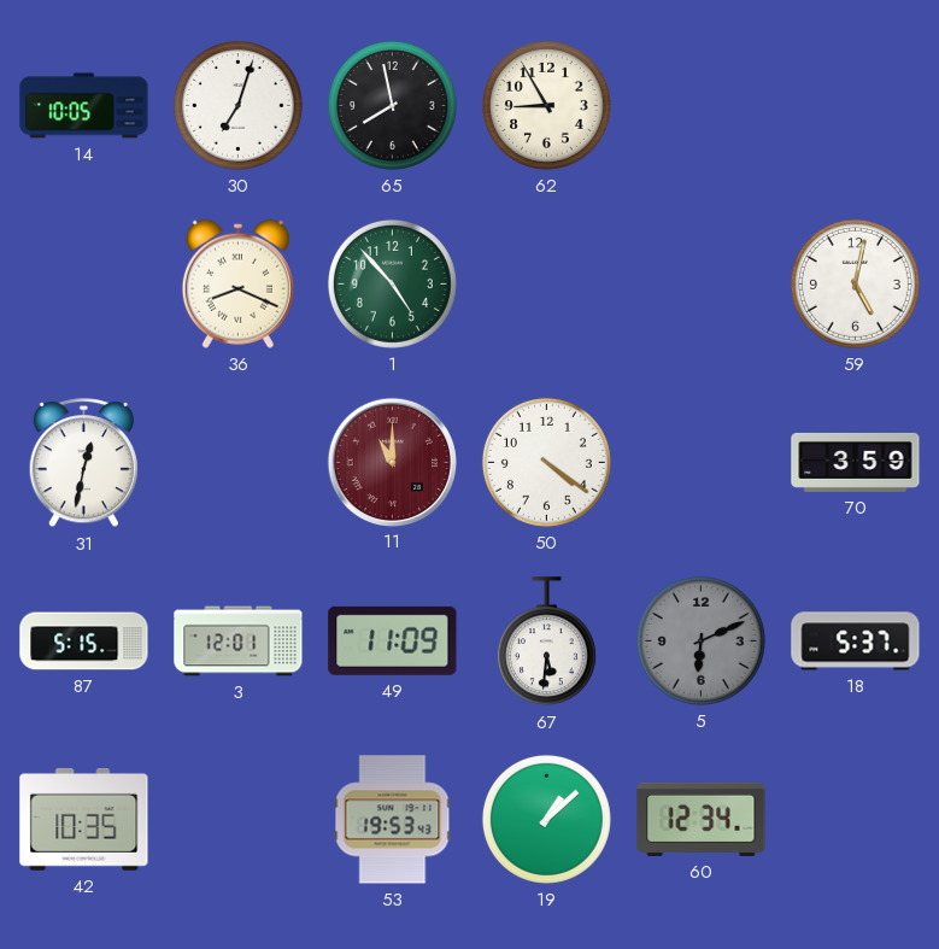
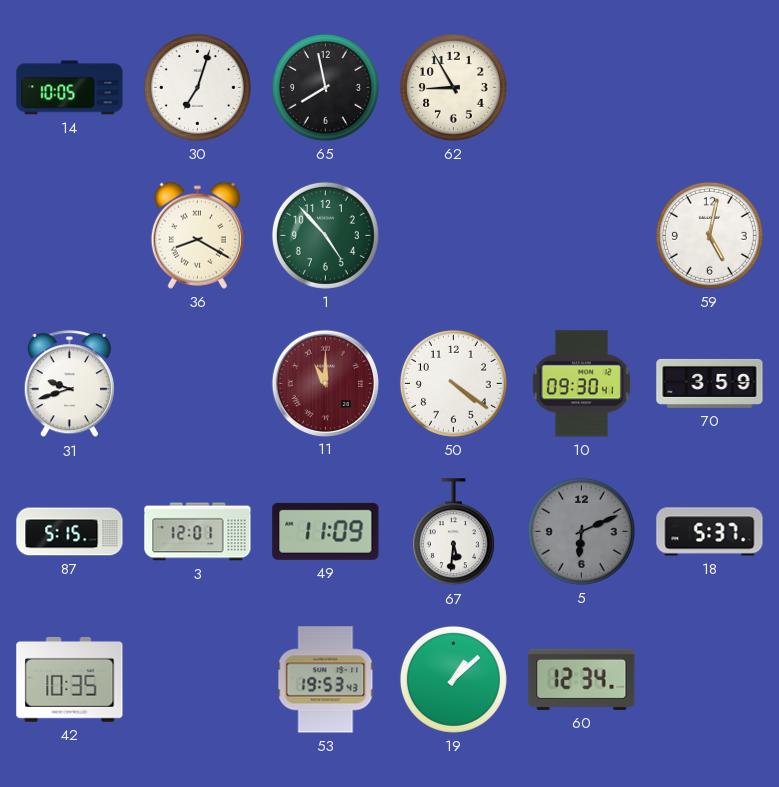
36: 8:19 -> 8:20 (197, 235)
31: 12:32 -> 9:42 (69, 384)
10: none -> 09:30 (581, 384)
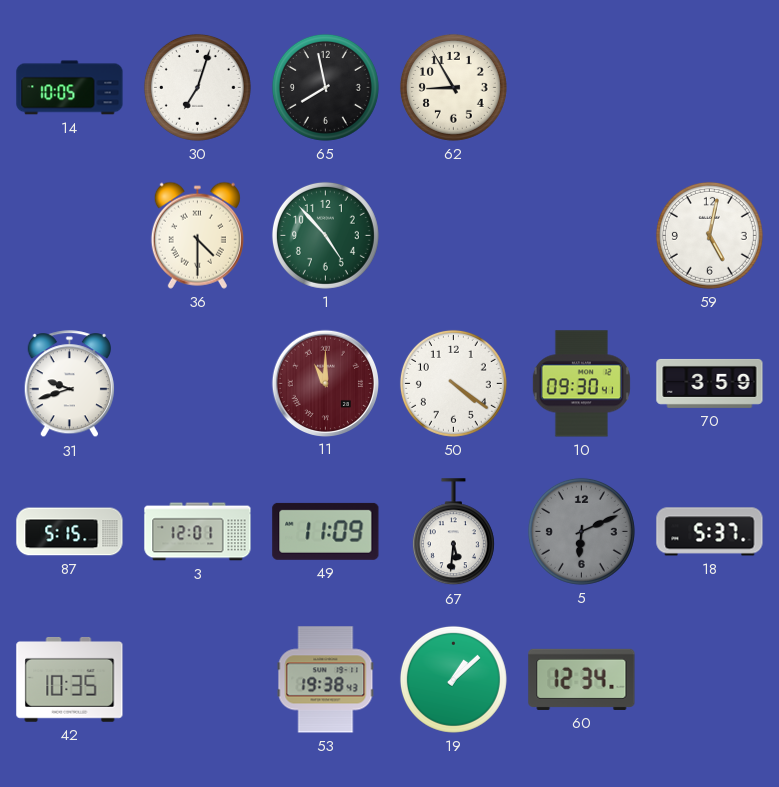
36: 8:20 -> 4:30 (197, 235)
53: 19:53 -> 19:38 (326, 680)
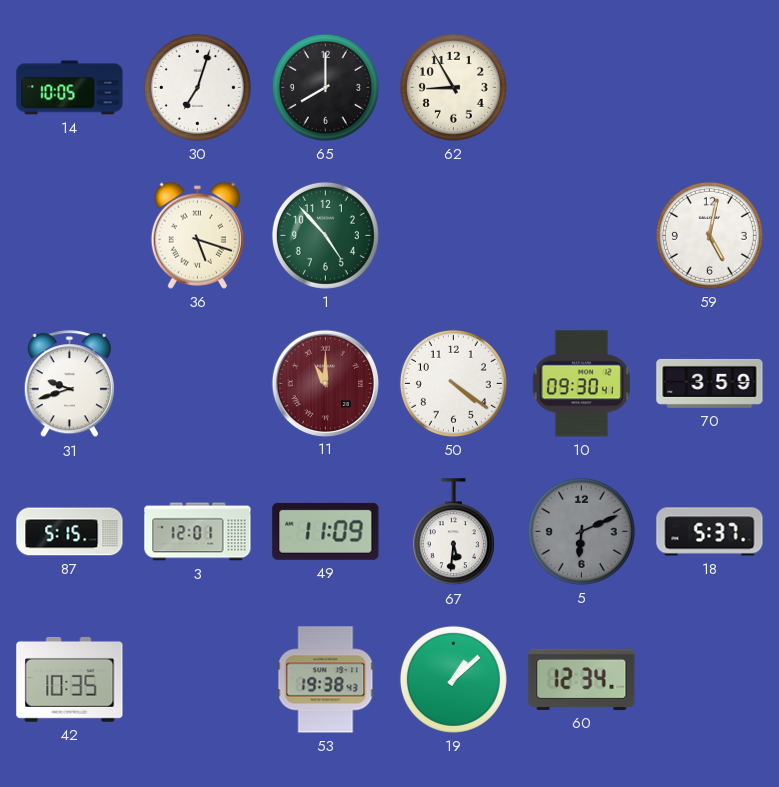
65: 7:58 -> 8:00 (325, 87)
36: 4:30 -> 5:18 (197, 235)
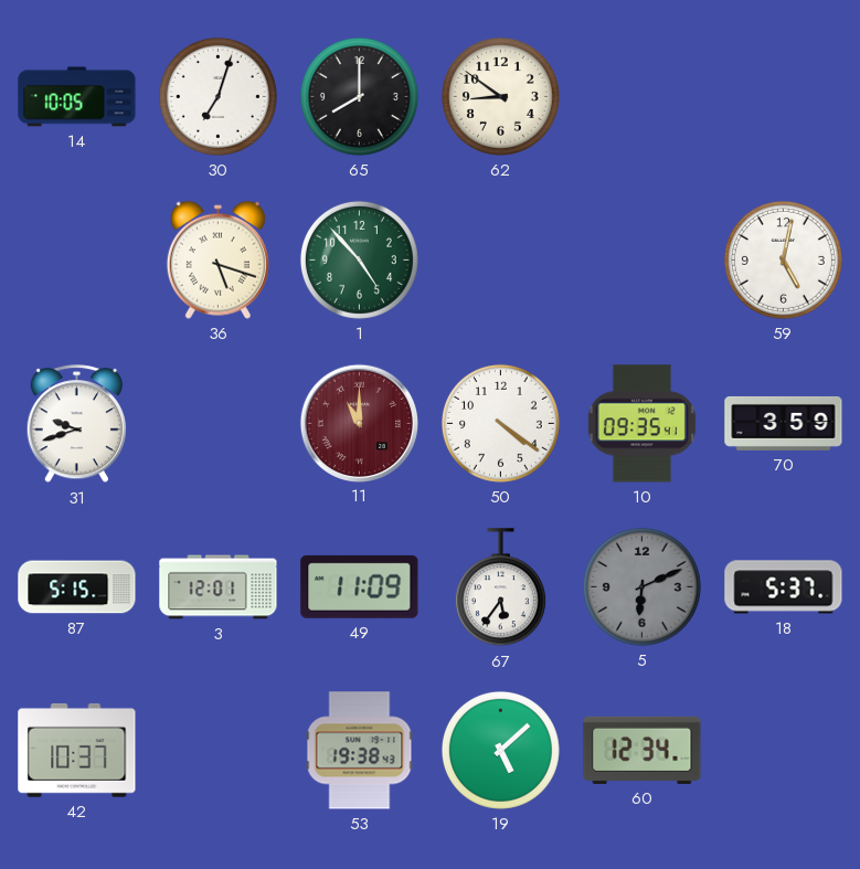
62: 8:55 -> 8:51 (500, 96)
10: 09:30 -> 09:35 (641, 424)
67: 5:31 -> 5:36 (500, 587)
42: 10:35 -> 10:37 (77, 750)
19: 1:08 -> 5:08 (500, 750)
